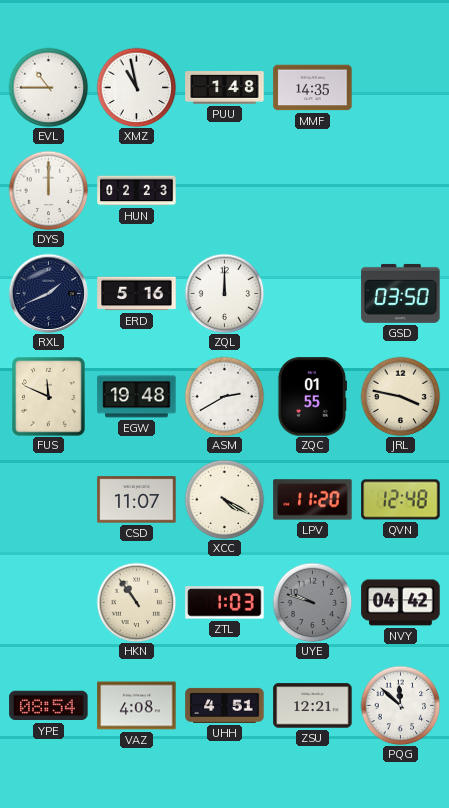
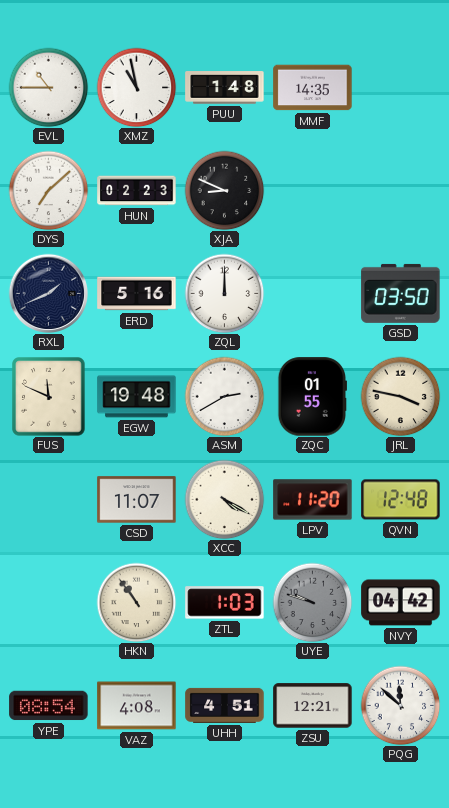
DYS: 12:00 -> 7:08 (48, 190)
XJA: none -> 8:49 (224, 190)
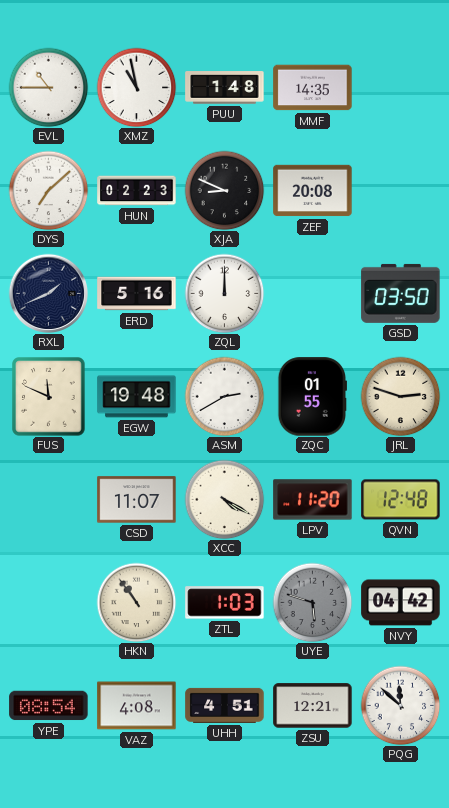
ZEF: none -> 20:08 (313, 191)
JRL: 3:47 -> 2:48 (400, 396)
UYE: 9:48 -> 5:48 (312, 602)
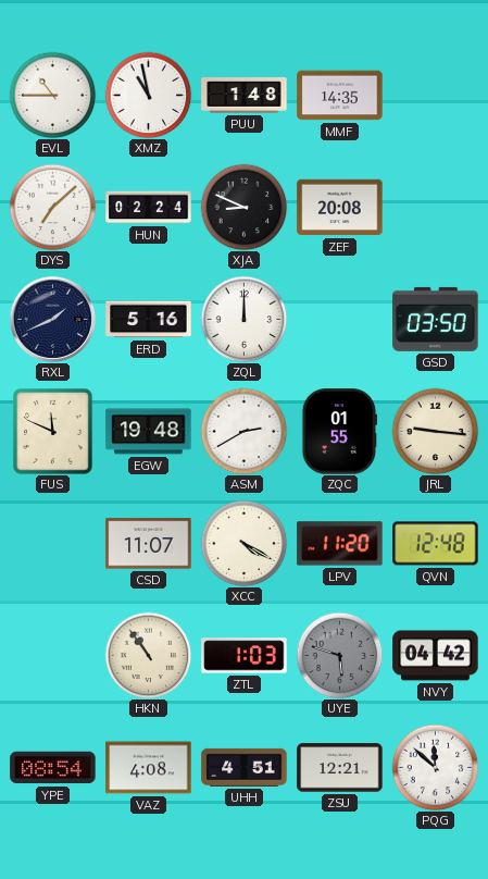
HUN: 02:23 -> 02:24 (149, 208)
JRL: 2:48 -> 9:16 (435, 431)
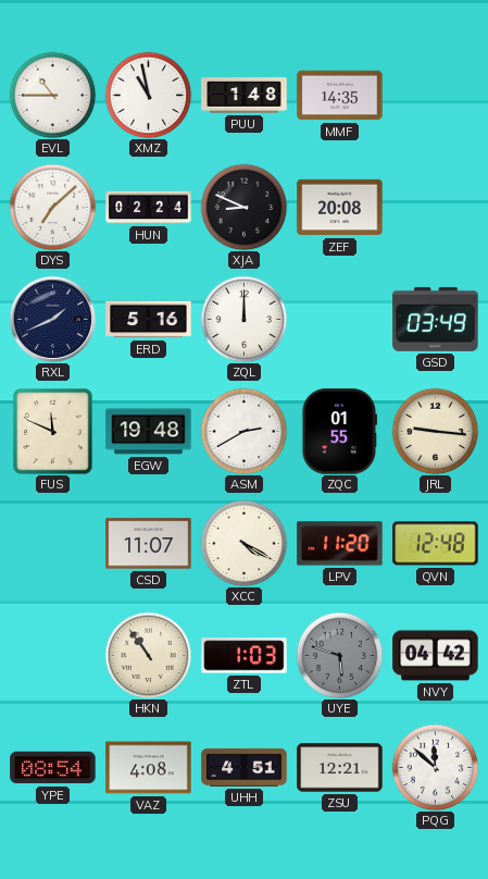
GSD: 03:50 -> 03:49 (436, 319)
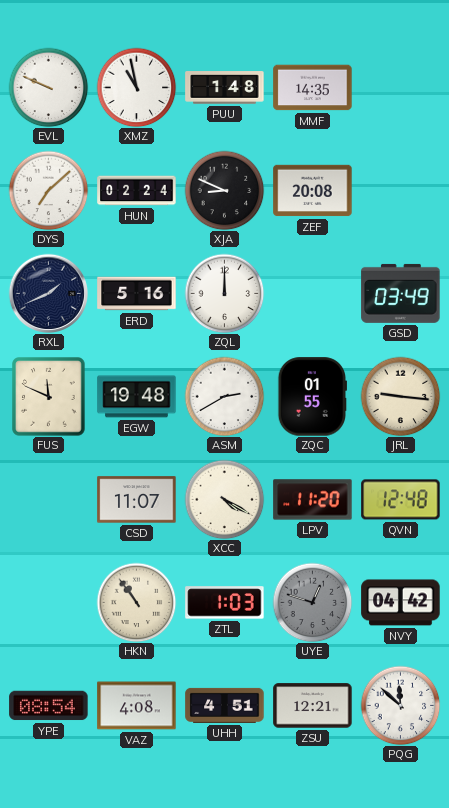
EVL: 10:45 -> 9:49 (48, 87)
UYE: 5:48 -> 12:48 (312, 602)
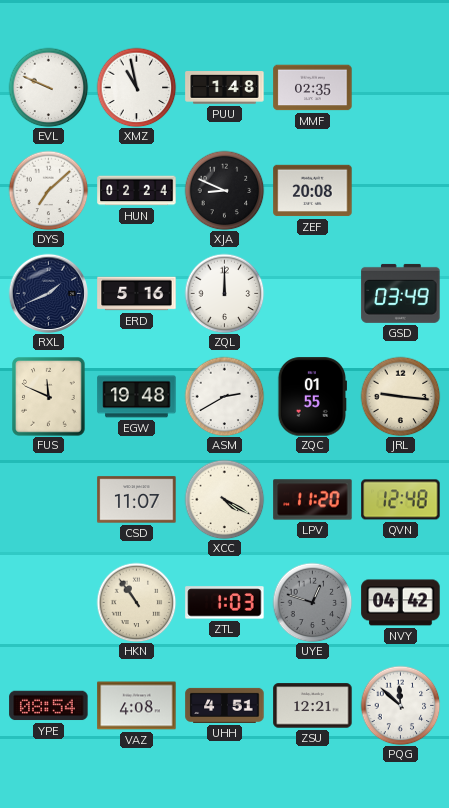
MMF: 14:35 -> 02:35 (313, 88)
